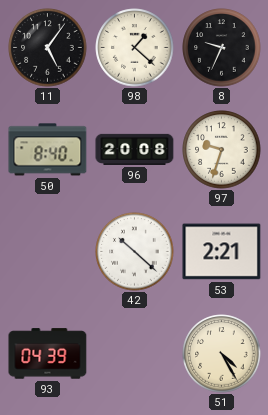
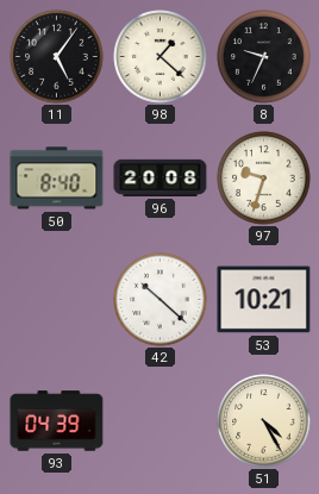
53: 2:21 -> 10:21 (264, 300)
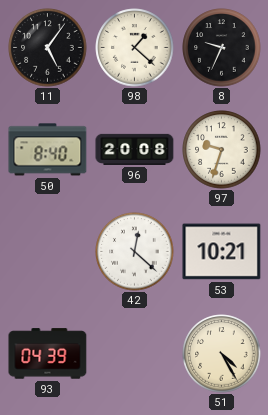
42: 10:22 -> 12:22 (135, 252)
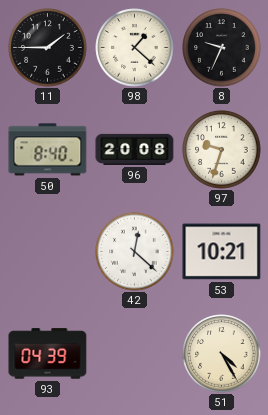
11: 5:06 -> 1:45 (48, 48)
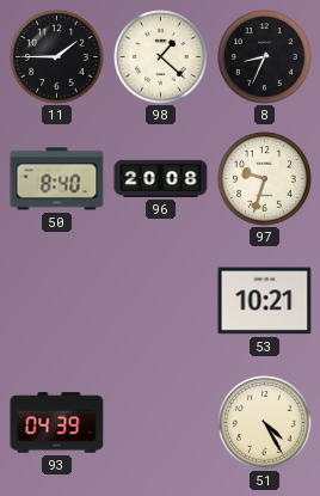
8: 9:34 -> 8:34 (265, 57)
42: 12:22 -> none (135, 252)
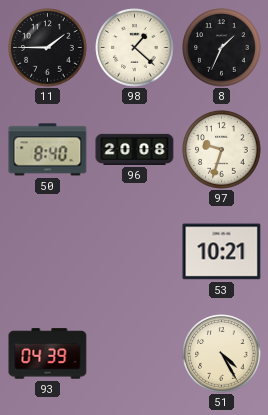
8: 8:34 -> 1:34 (222, 48)
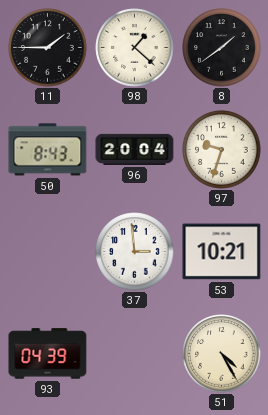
8: 1:34 -> 1:39 (222, 48)
50: 8:40 -> 8:43 (48, 150)
96: 20:08 -> 20:04 (135, 149)
37: none -> 2:59 (135, 252)
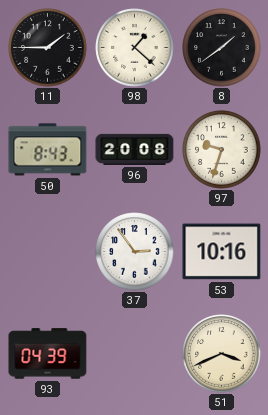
96: 20:04 -> 20:08 (135, 149)
37: 2:59 -> 2:54 (135, 252)
53: 10:21 -> 10:16 (222, 252)
51: 4:25 -> 3:41 (222, 354)
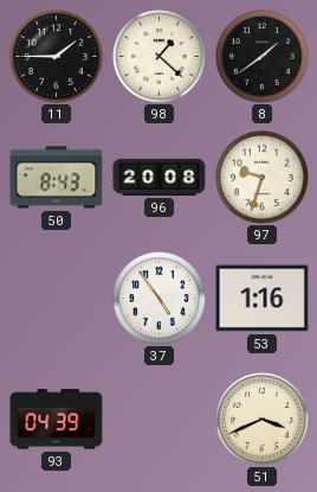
37: 2:54 -> 4:54 (160, 299)
53: 10:16 -> 1:16 (263, 299)
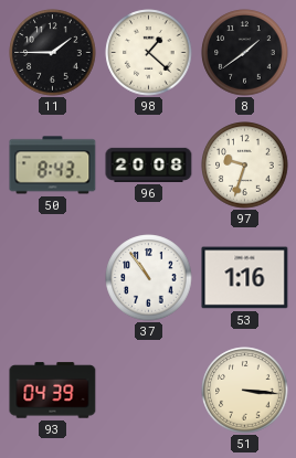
37: 4:54 -> 10:54 (149, 278)
51: 3:41 -> 3:16 (245, 391)
